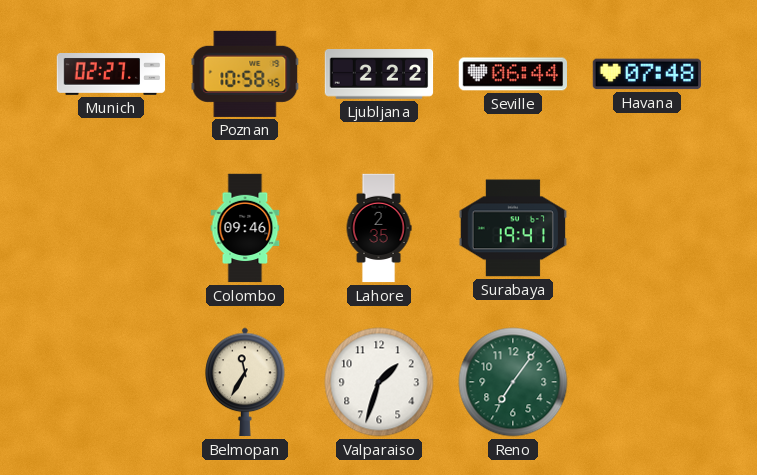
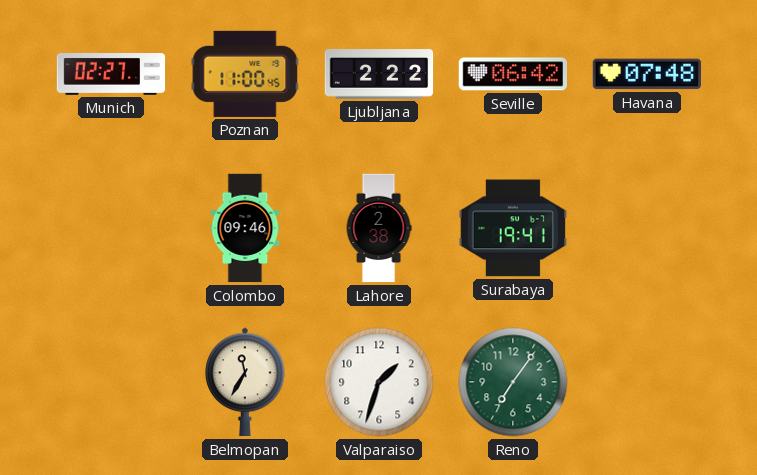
Poznan: 10:58 -> 11:00 (245, 74)
Seville: 06:44 -> 06:42 (513, 74)
Lahore: 2:35 -> 2:38 (379, 228)
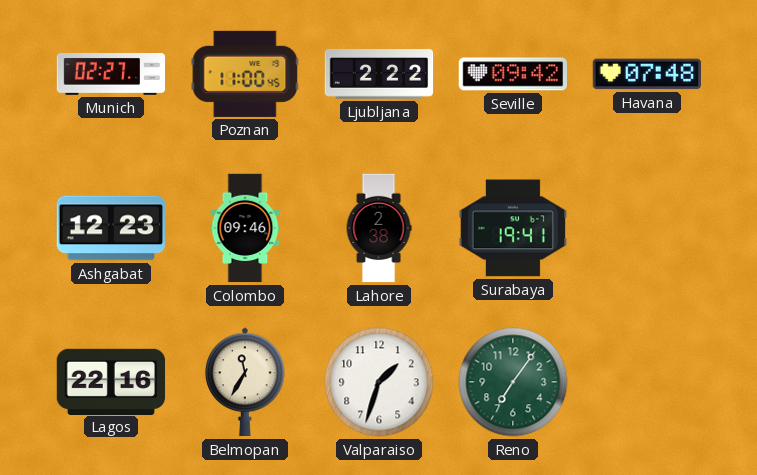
Seville: 06:42 -> 09:42 (513, 74)
Ashgabat: none -> 12:23 (110, 228)
Lagos: none -> 22:16 (111, 381)
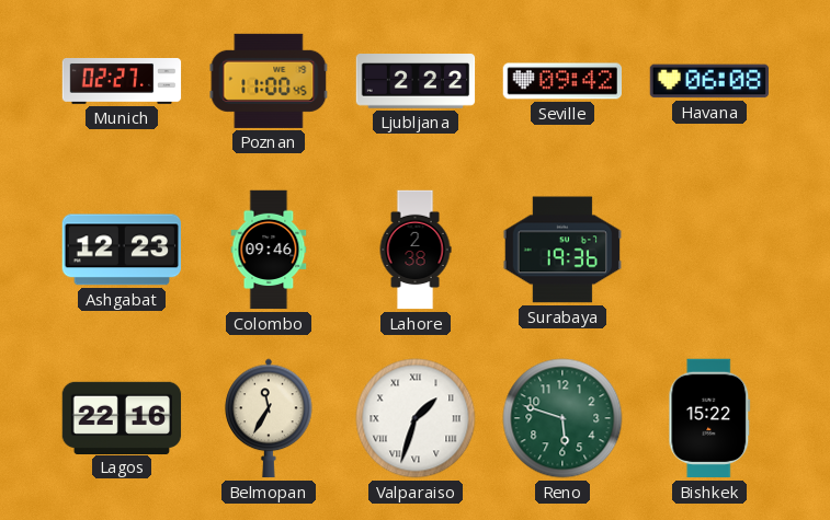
Havana: 07:48 -> 06:08 (709, 81)
Surabaya: 19:41 -> 19:36 (561, 250)
Valparaiso numerals: Arabic -> Roman (416, 418)
Reno: 7:06 -> 5:48 (562, 418)
Bishkek: none -> 15:22 (709, 418)
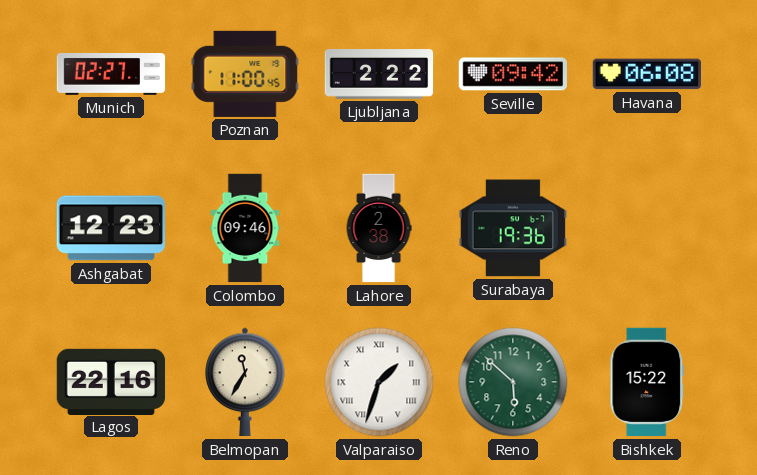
Reno: 5:48 -> 5:52 (513, 382)
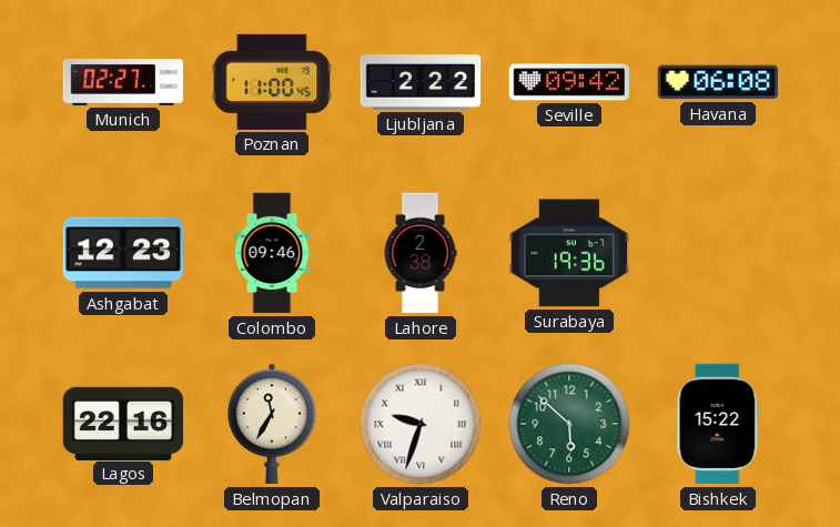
Valparaiso: 1:33 -> 9:33 (421, 424)
